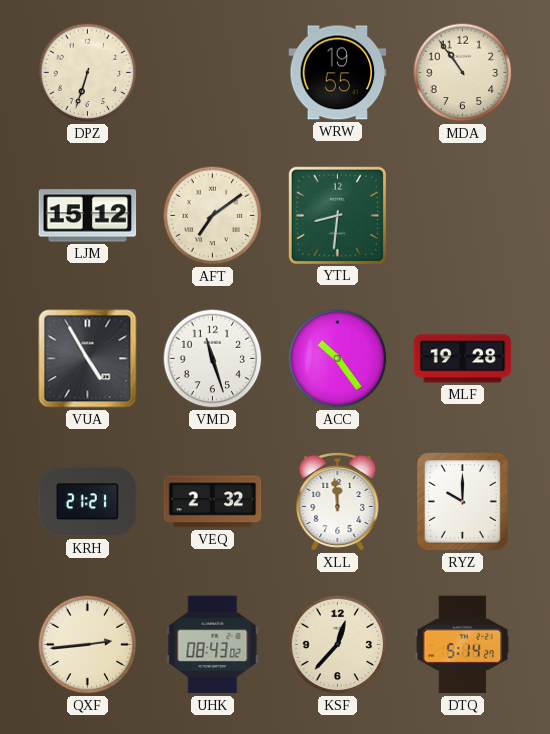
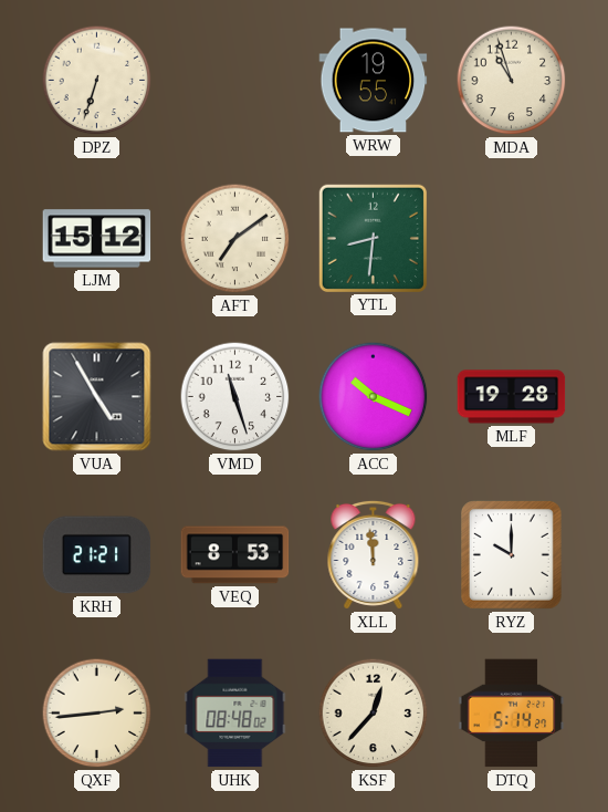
MDA: 10:54 -> 10:57 (512, 81)
ACC: 10:24 -> 10:19 (374, 397)
VEQ: 2:32 -> 8:53 (235, 555)
UHK: 08:43 -> 08:48 (235, 714)
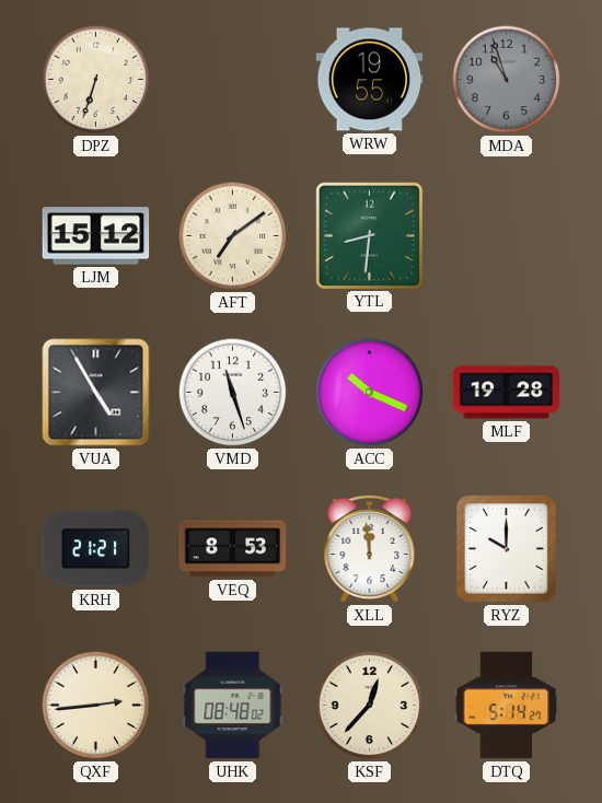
MDA dial: cream -> grey (507, 80)
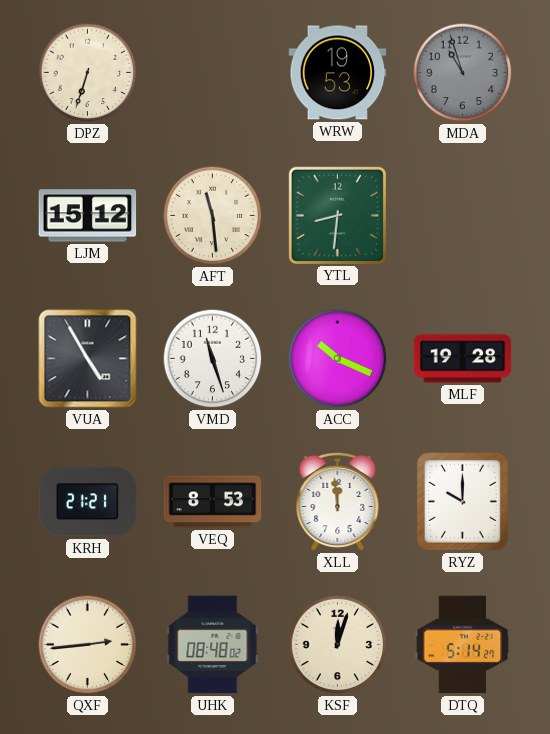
WRW: 19:55 -> 19:53 (338, 73)
AFT: 7:09 -> 11:29 (213, 216)
KSF: 12:37 -> 12:03 (338, 645)
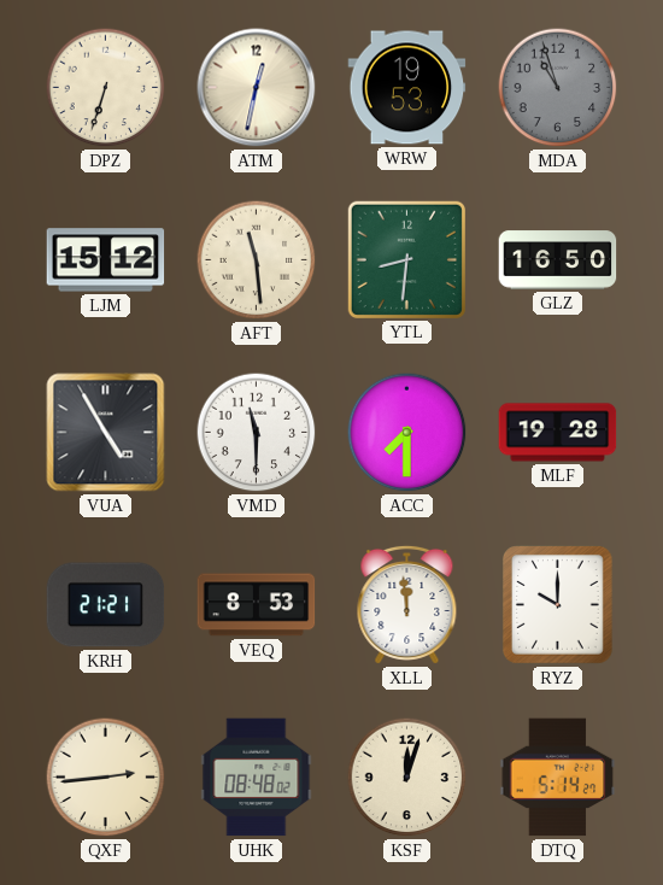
ATM: none -> 12:32 (257, 88)
GLZ: none -> 16:50 (558, 260)
VMD: 11:27 -> 11:30 (257, 433)
ACC: 10:19 -> 7:30 (407, 433)
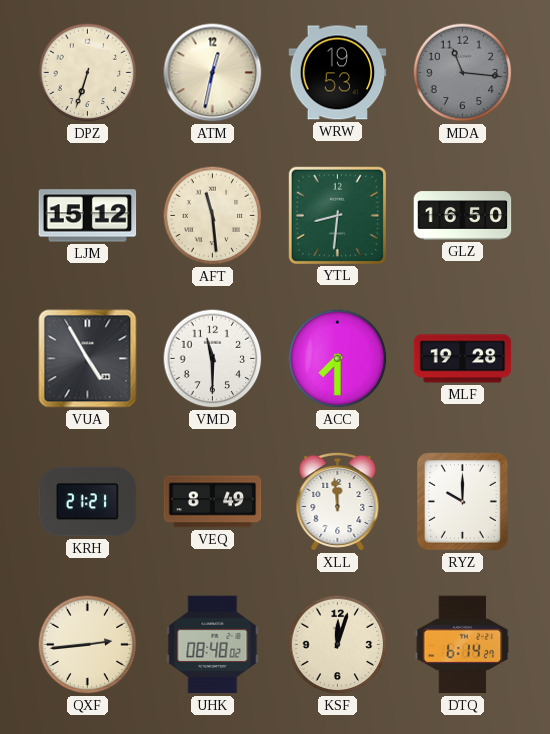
MDA: 10:57 -> 11:16 (463, 73)
VEQ: 8:53 -> 8:49 (213, 502)
DTQ: 5:14 -> 6:14 (463, 645)
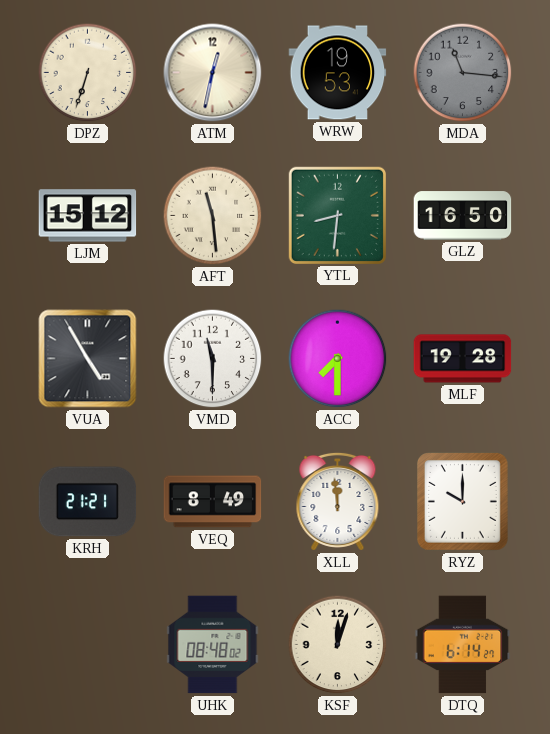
QXF: 2:44 -> none (88, 645)
